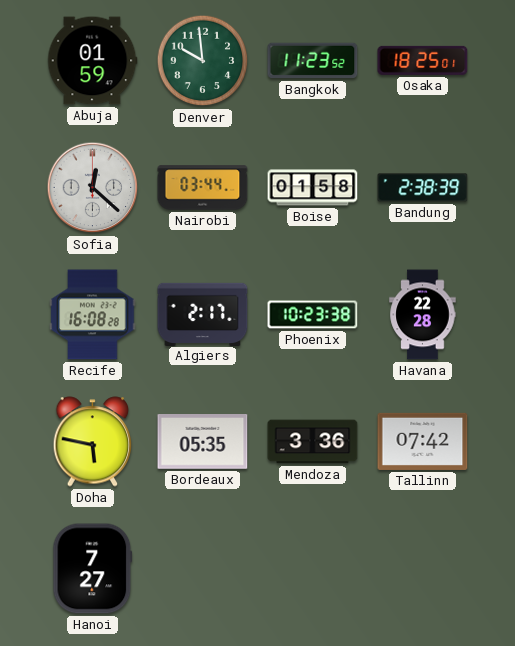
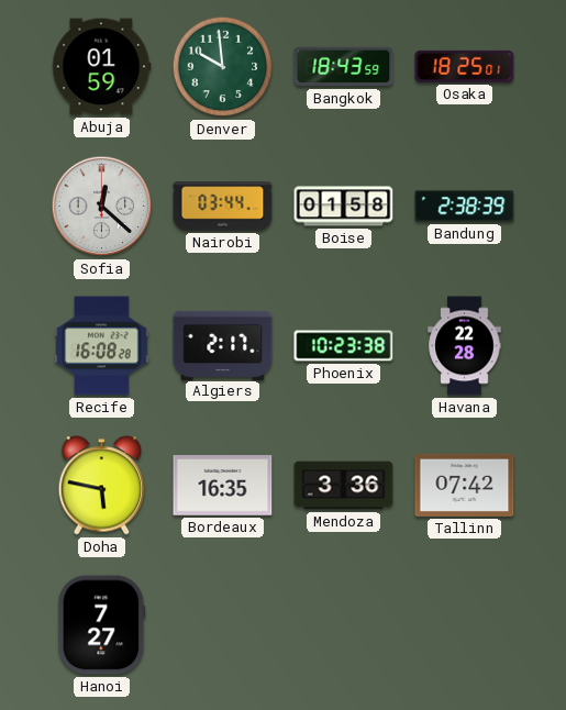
Bangkok: 11:23 -> 18:43 (344, 67)
Bordeaux: 05:35 -> 16:35 (223, 486)
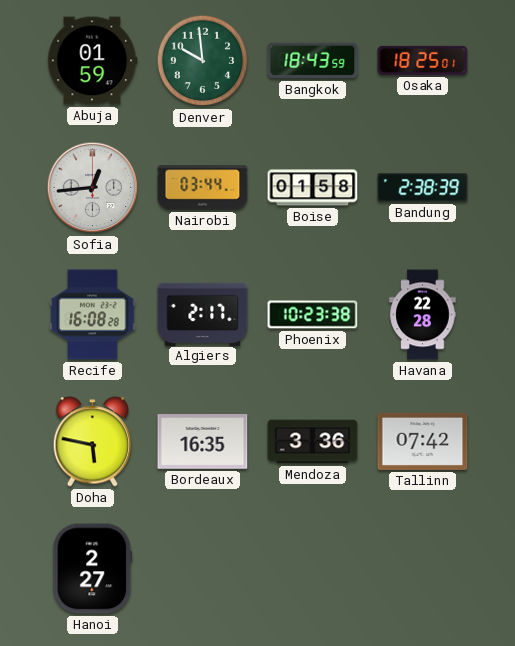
Sofia: 12:22 -> 12:44 (93, 188)
Hanoi: 7:27 -> 2:27 (93, 569)
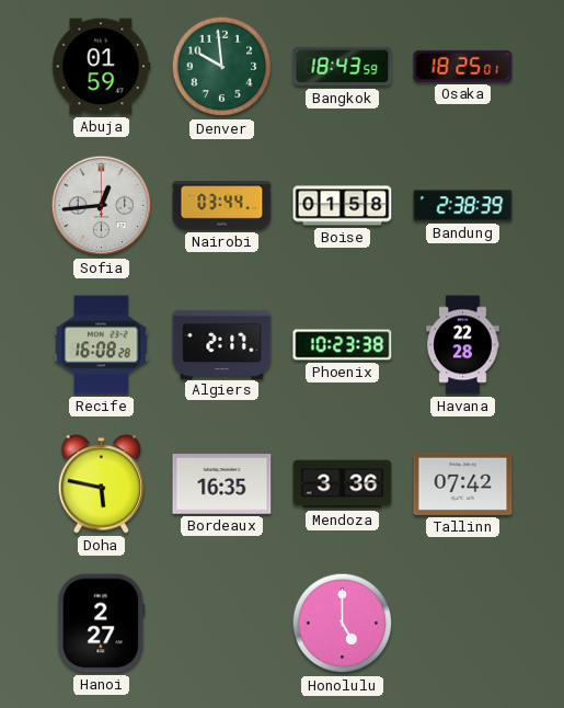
Honolulu: none -> 5:00 (343, 624)
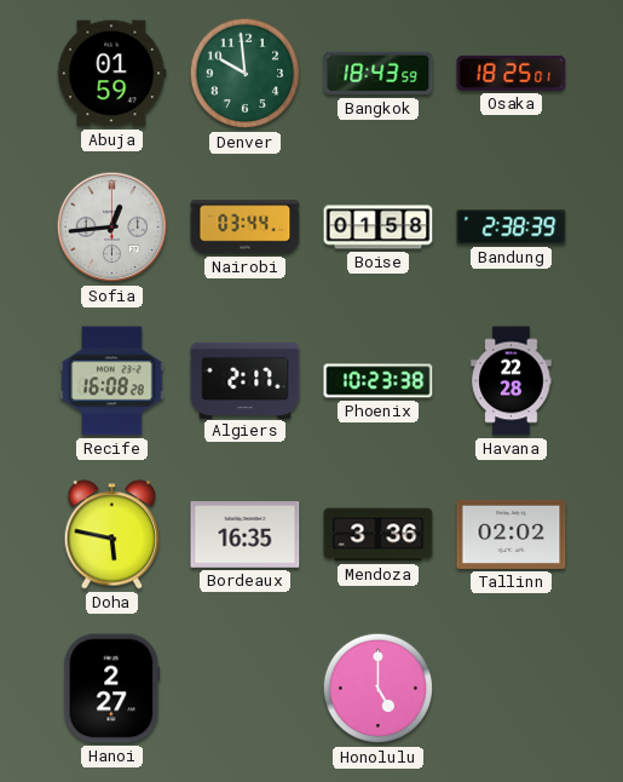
Tallinn: 07:42 -> 02:02 (512, 534)
